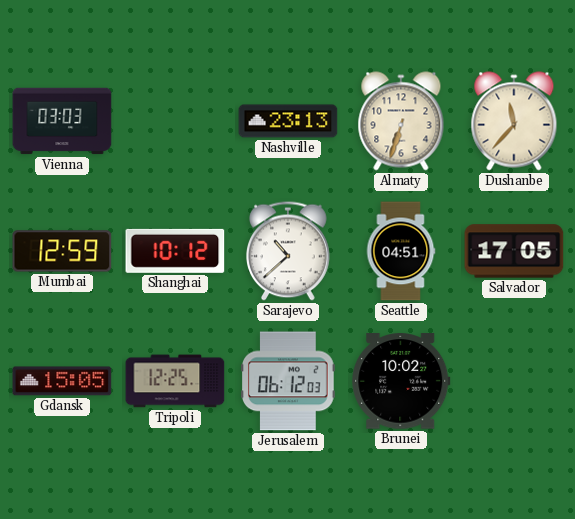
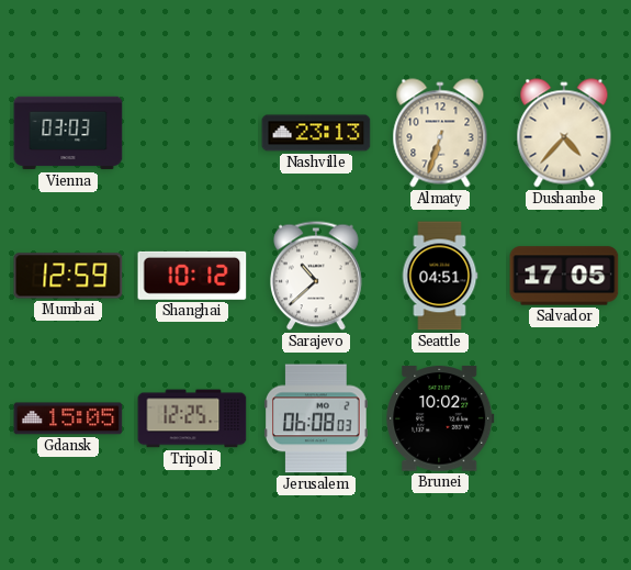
Dushanbe: 11:37 -> 4:37 (564, 133)
Jerusalem: 06:12 -> 06:08 (317, 418)
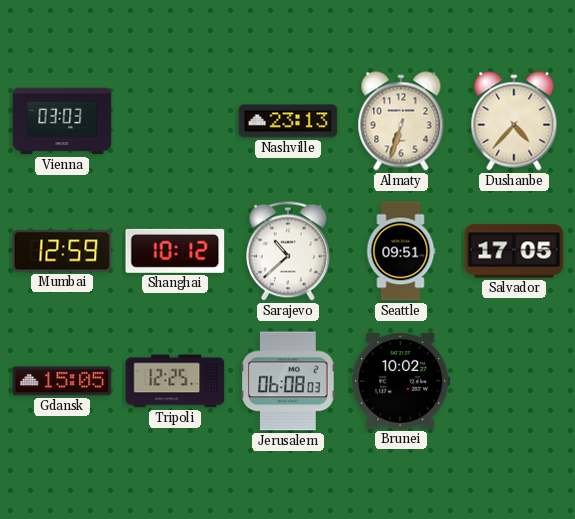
Seattle: 04:51 -> 09:51 (401, 251)
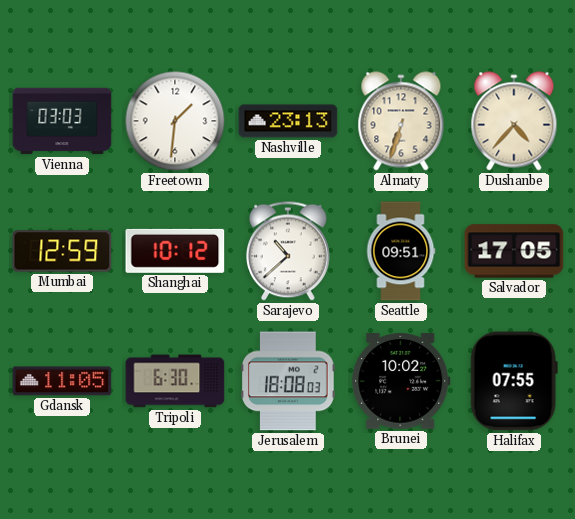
Freetown: none -> 1:31 (175, 121)
Gdansk: 15:05 -> 11:05 (62, 381)
Tripoli: 12:25 -> 6:30 (175, 381)
Jerusalem: 06:08 -> 18:08 (289, 381)
Halifax: none -> 07:55 (514, 381)
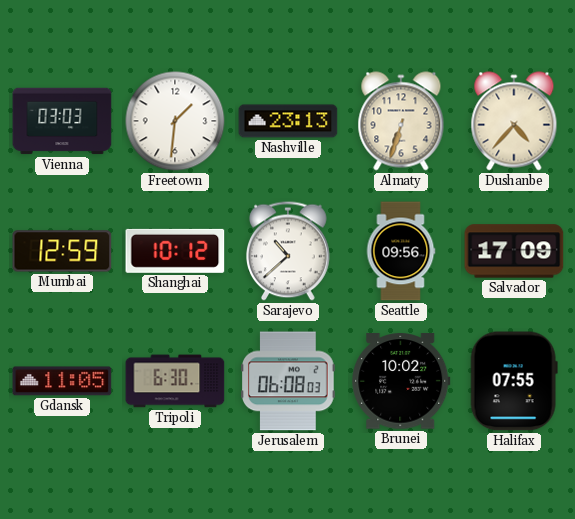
Seattle: 09:51 -> 09:56 (401, 251)
Salvador: 17:05 -> 17:09 (514, 251)
Jerusalem: 18:08 -> 06:08 (289, 381)
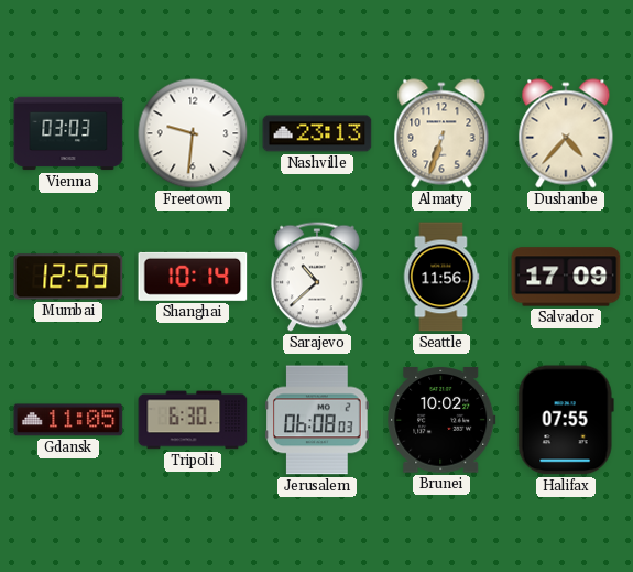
Freetown: 1:31 -> 9:31 (193, 133)
Shanghai: 10:12 -> 10:14 (193, 277)
Seattle: 09:56 -> 11:56 (441, 277)
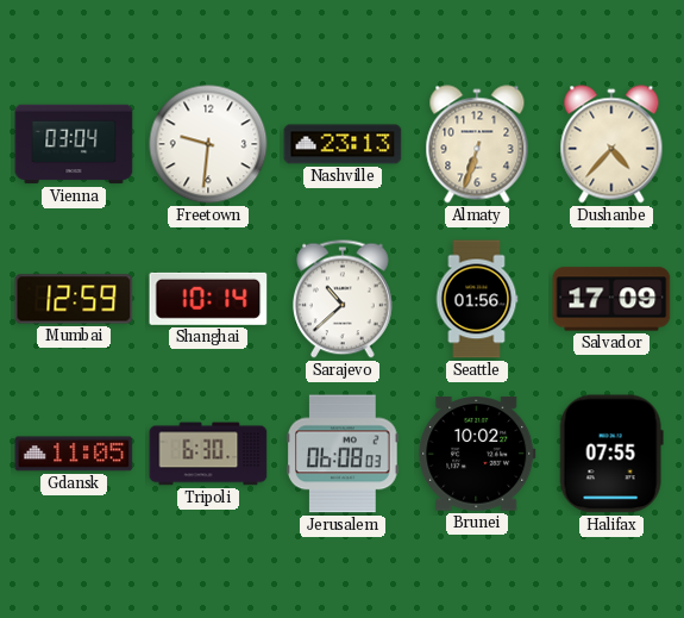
Vienna: 03:03 -> 03:04 (74, 144)
Seattle: 11:56 -> 01:56 (477, 299)
